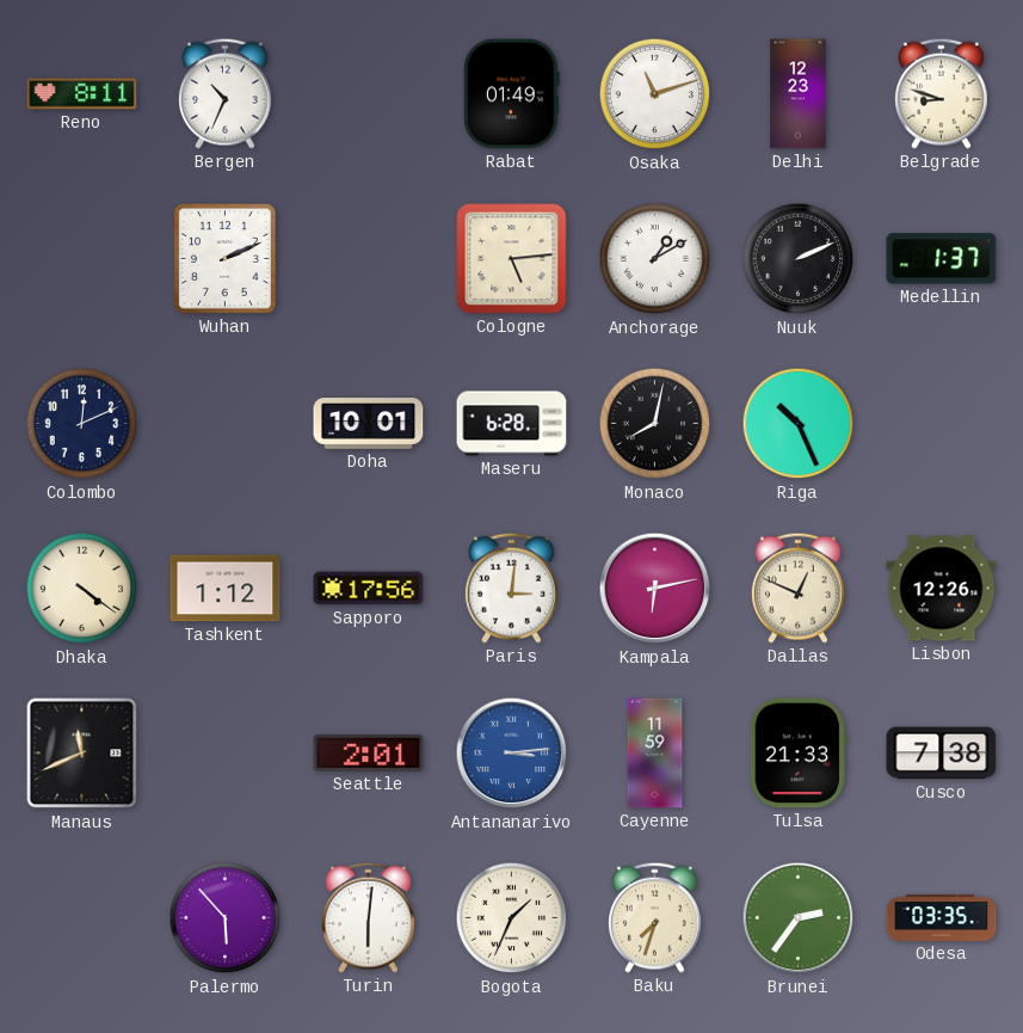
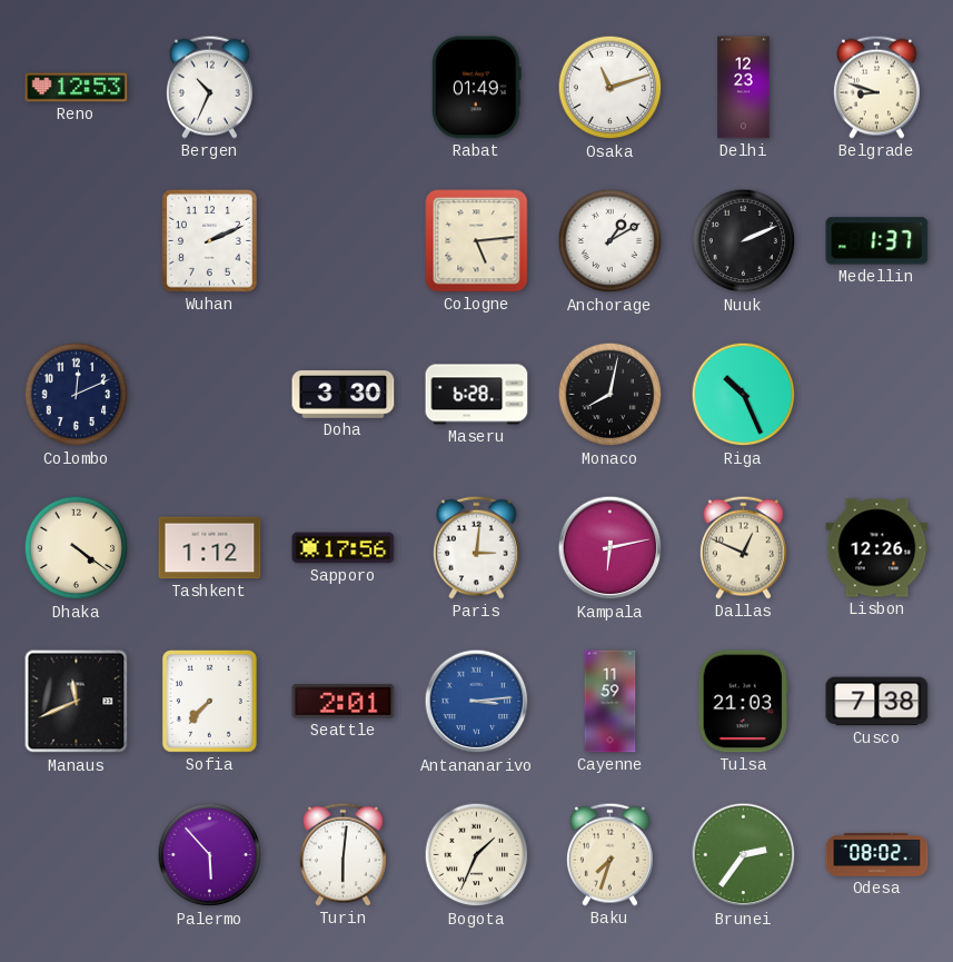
Reno: 8:11 -> 12:53 (77, 88)
Doha: 10:01 -> 3:30 (344, 395)
Sofia: none -> 7:37 (209, 701)
Tulsa: 21:33 -> 21:03 (743, 702)
Odesa: 03:35 -> 08:02 (877, 854)
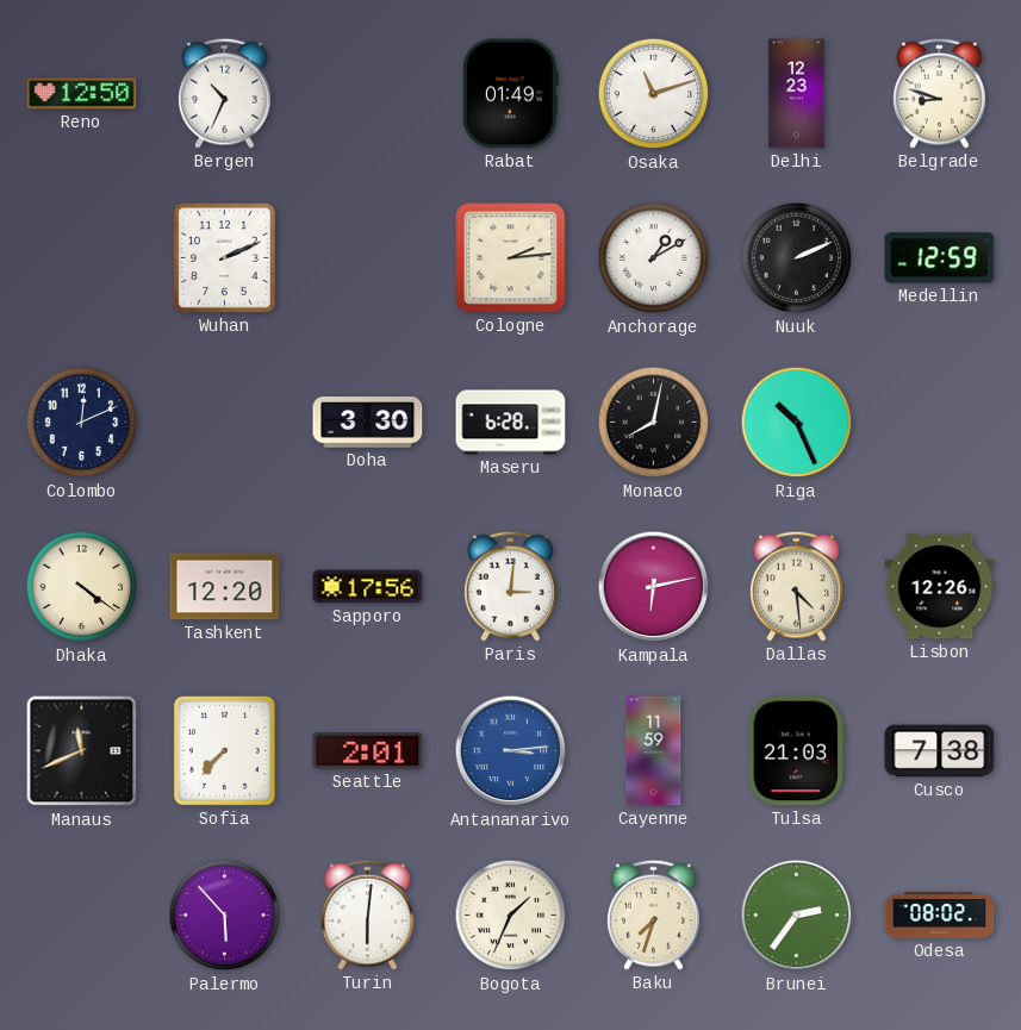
Reno: 12:53 -> 12:50 (82, 94)
Cologne: 5:14 -> 2:14 (511, 258)
Medellin: 1:37 -> 12:59 (940, 258)
Tashkent: 1:12 -> 12:20 (225, 587)
Dallas: 12:49 -> 4:29 (796, 586)
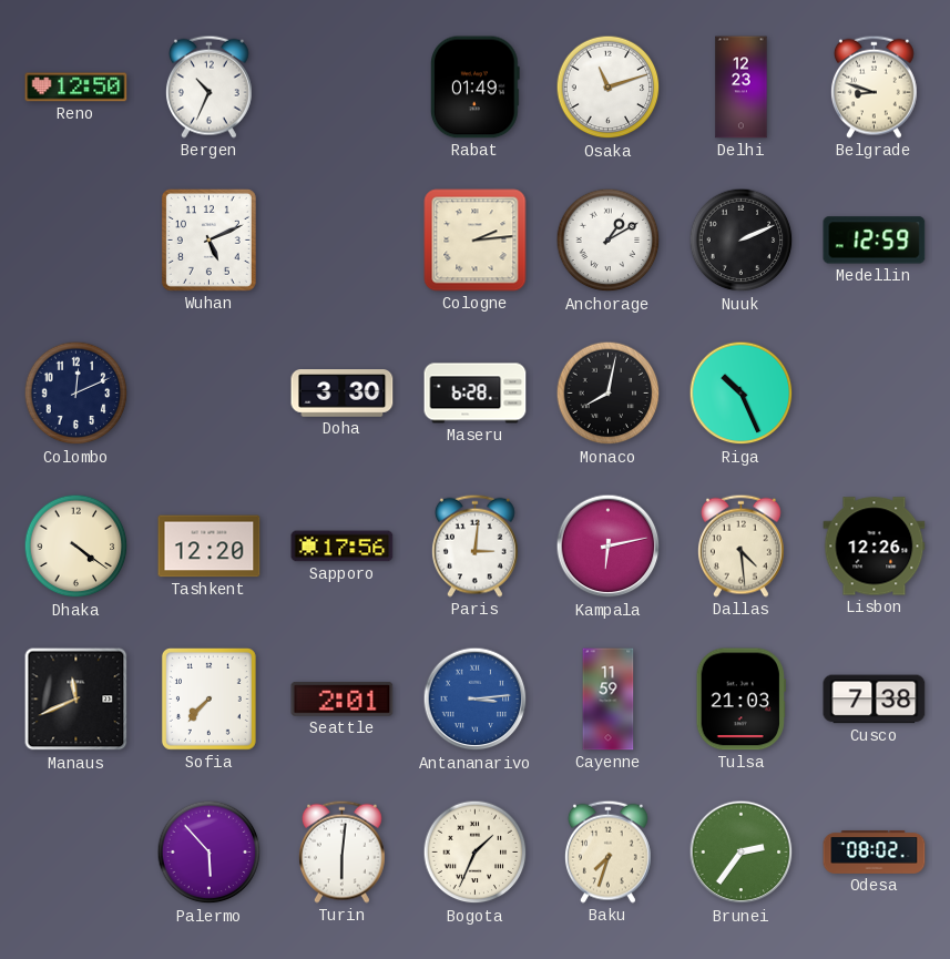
Wuhan: 2:11 -> 5:11 (208, 239)
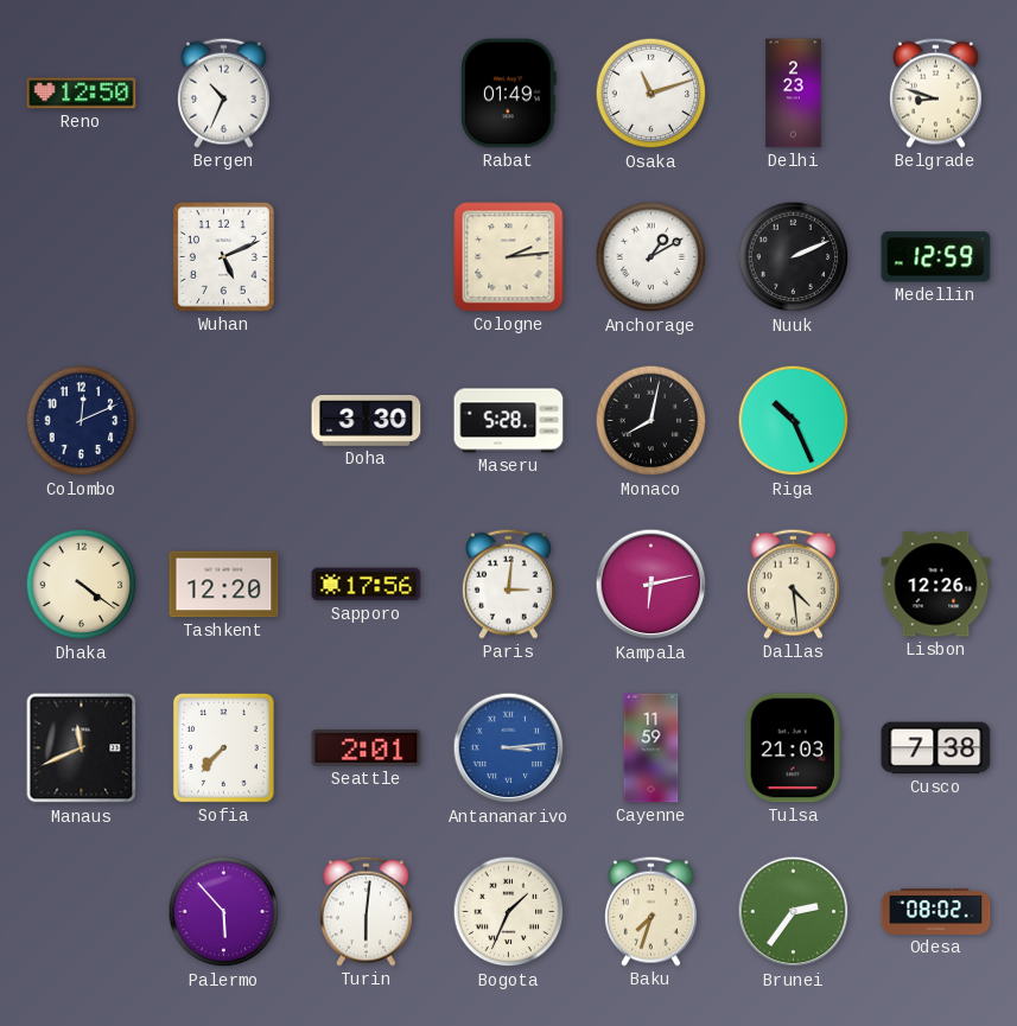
Delhi: 12:23 -> 2:23 (794, 94)
Maseru: 6:28 -> 5:28 (509, 421)
